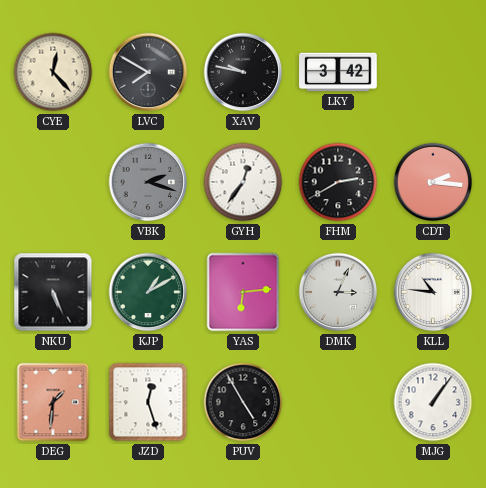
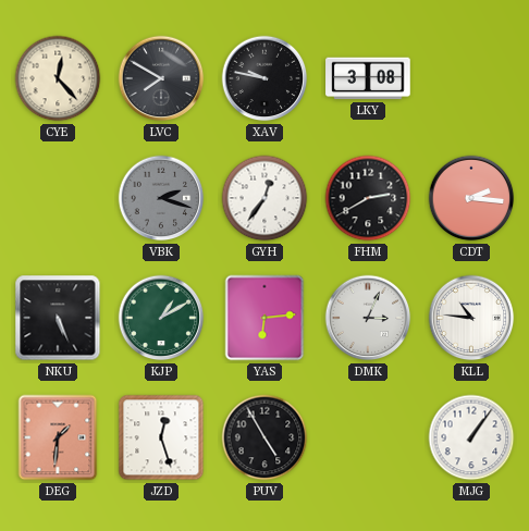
LKY: 3:42 -> 3:08 (368, 78)
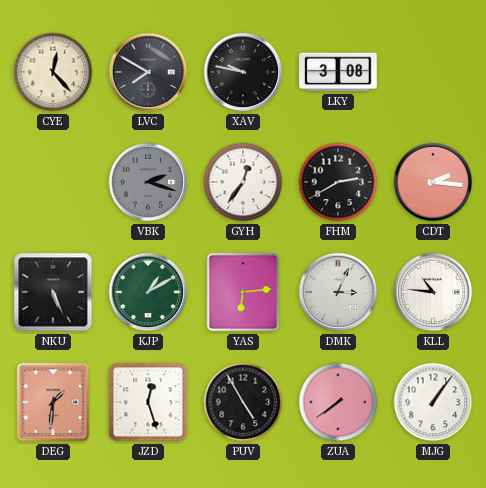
ZUA: none -> 7:39 (338, 402)
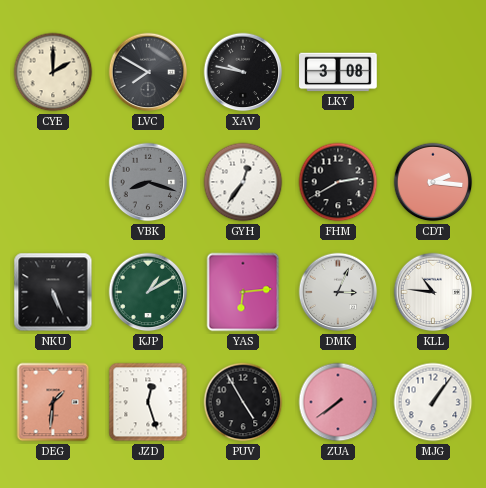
CYE: 12:23 -> 2:00 (53, 72)
VBK: 2:18 -> 8:18 (148, 182)
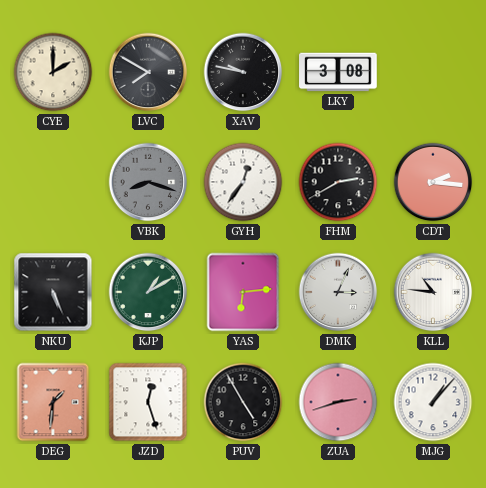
ZUA: 7:39 -> 2:42 (338, 402)
MJG: 1:06 -> 1:07 (433, 402)
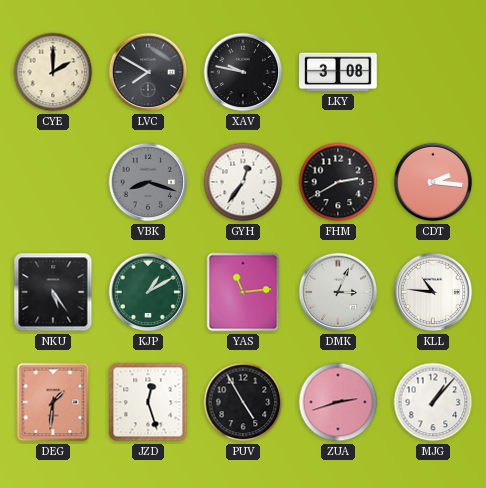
NKU: 5:26 -> 5:24 (53, 292)
YAS: 6:14 -> 11:14 (243, 292)
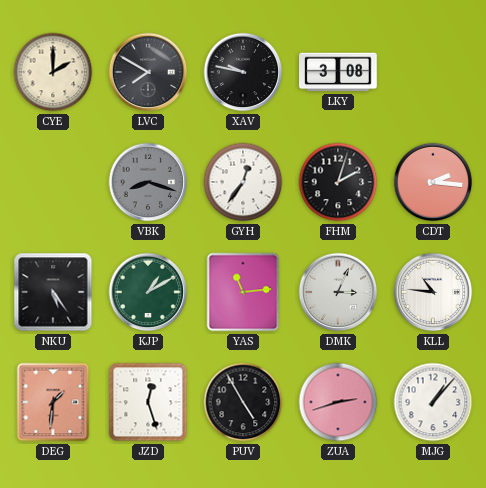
FHM: 2:40 -> 2:03 (338, 182)
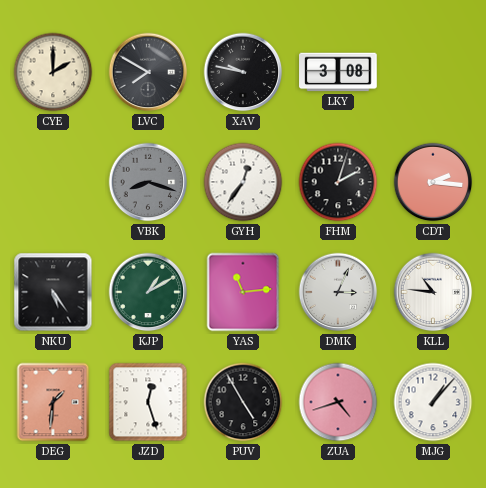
ZUA: 2:42 -> 4:42 (338, 402)
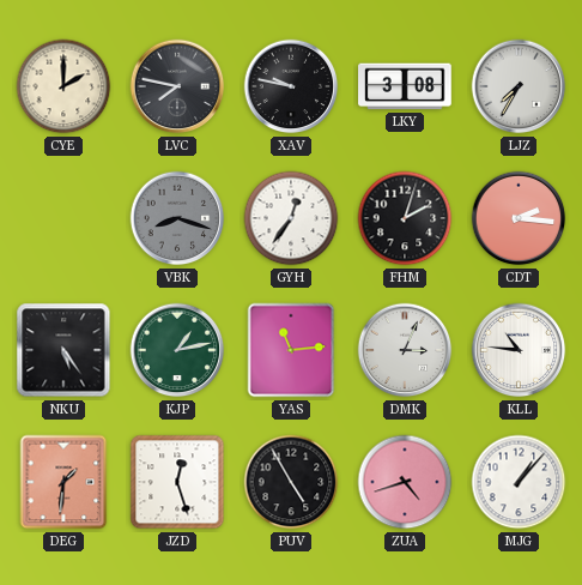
LVC: 7:50 -> 7:47 (177, 86)
LJZ: none -> 7:35 (519, 86)
KJP: 1:10 -> 1:13 (177, 350)
